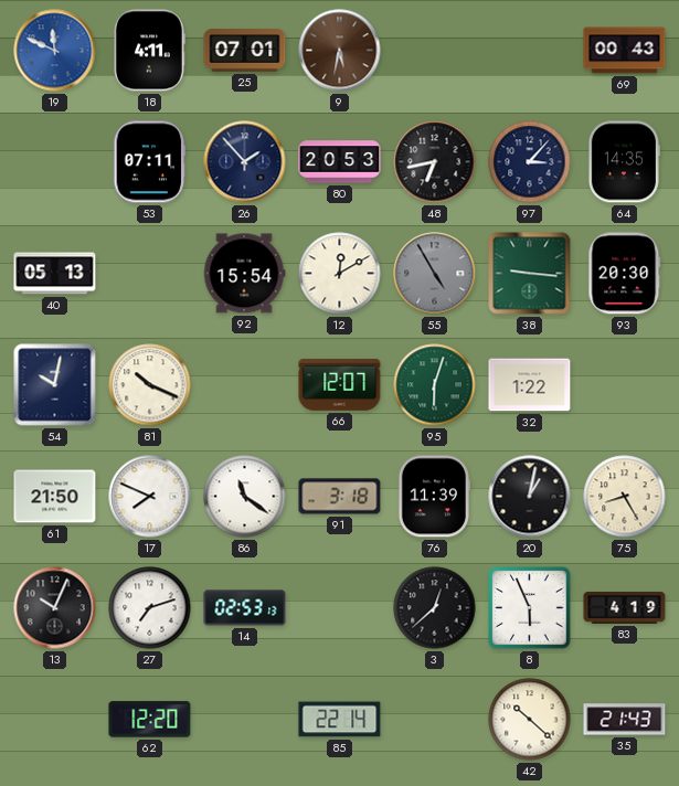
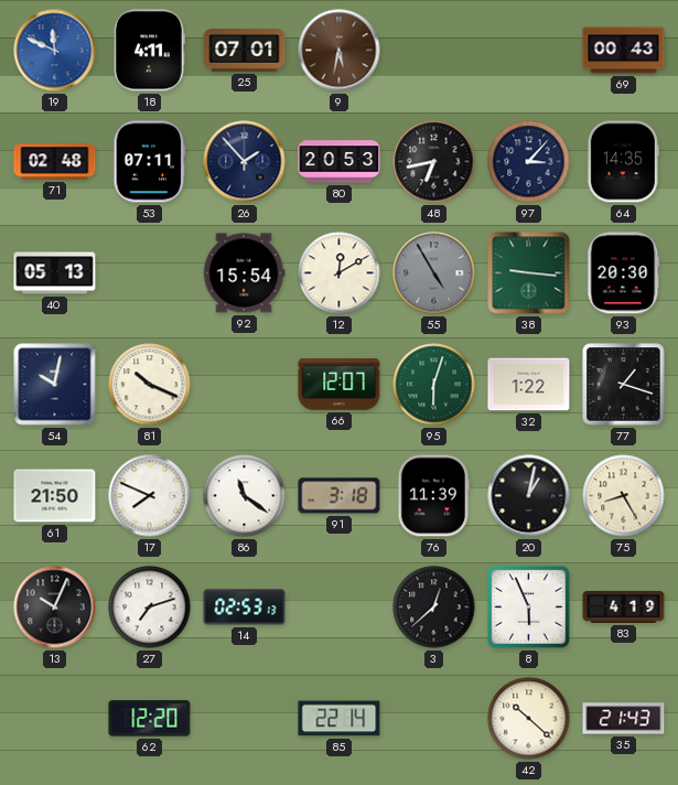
71: none -> 02:48 (55, 162)
77: none -> 1:18 (624, 385)
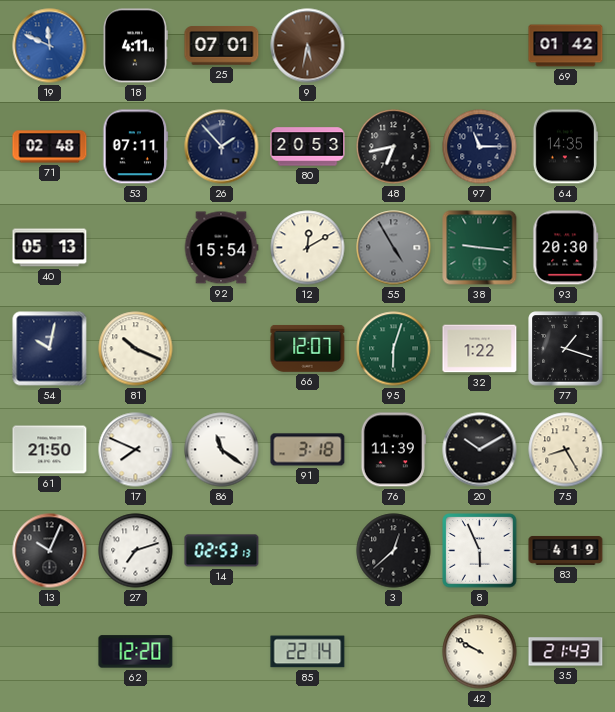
69: 00:43 -> 01:42 (566, 46)
97: 3:07 -> 11:15 (480, 147)
20: 1:02 -> 10:10 (480, 450)
42: 10:22 -> 9:50 (480, 652)
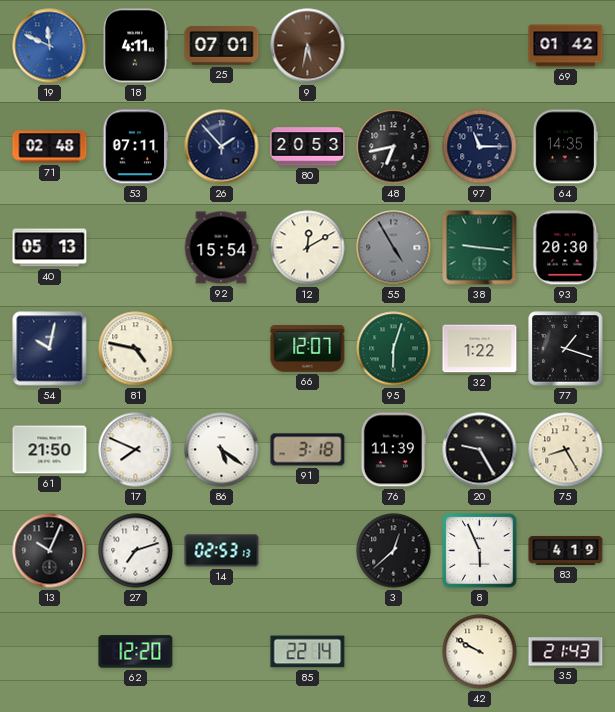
81: 10:19 -> 4:47 (136, 349)
86: 11:21 -> 5:21 (222, 450)
20: 10:10 -> 9:25 (480, 450)
